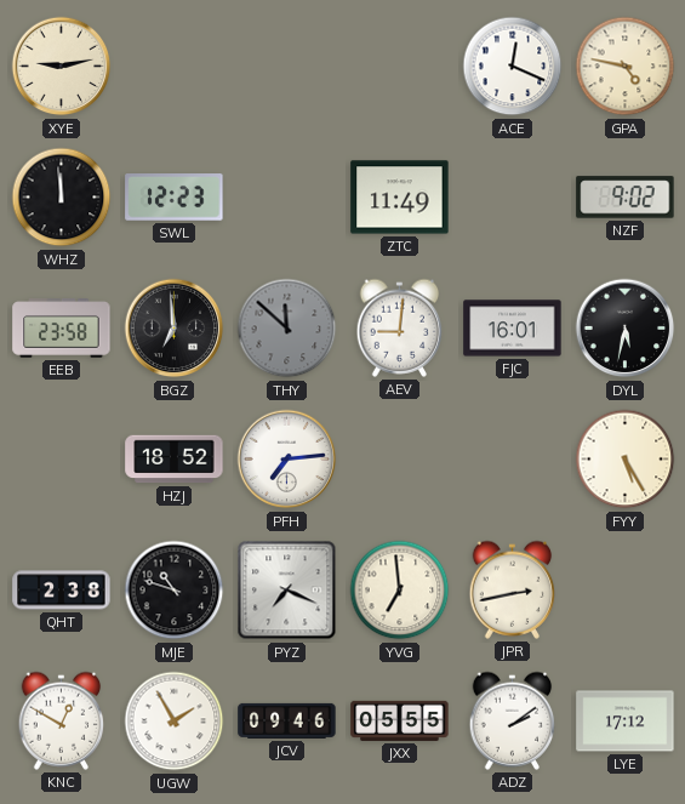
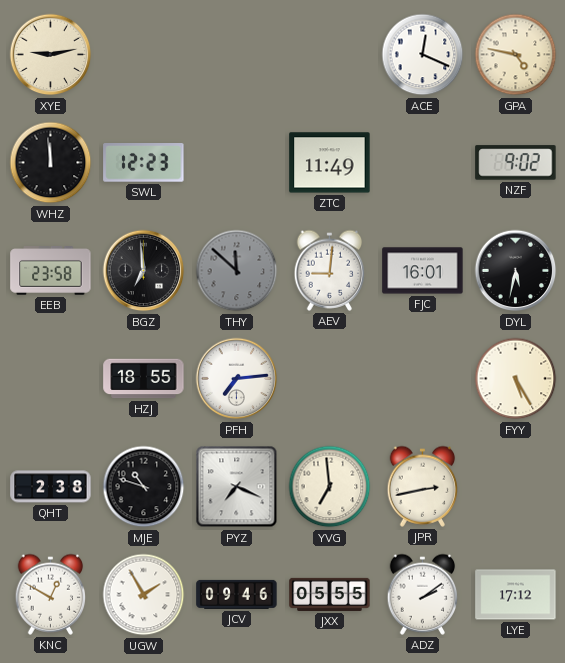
HZJ: 18:52 -> 18:55 (144, 379)
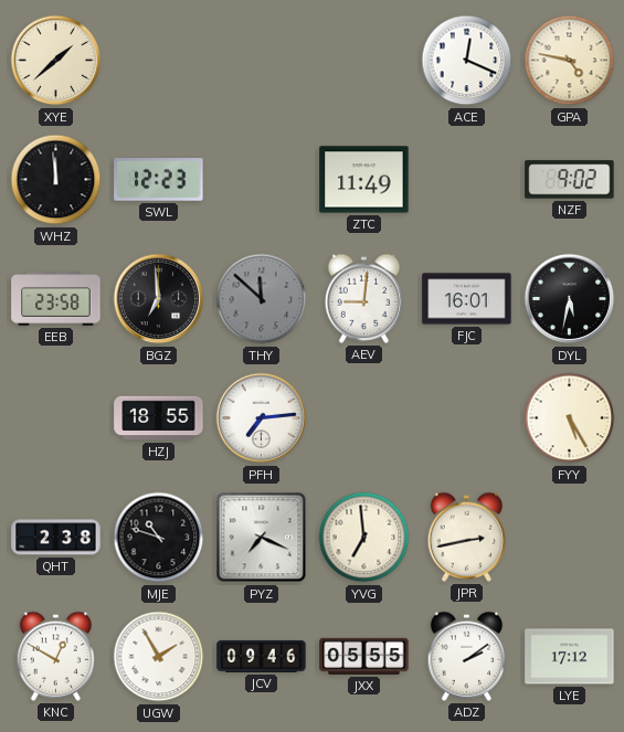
XYE: 9:13 -> 1:38 (56, 61)
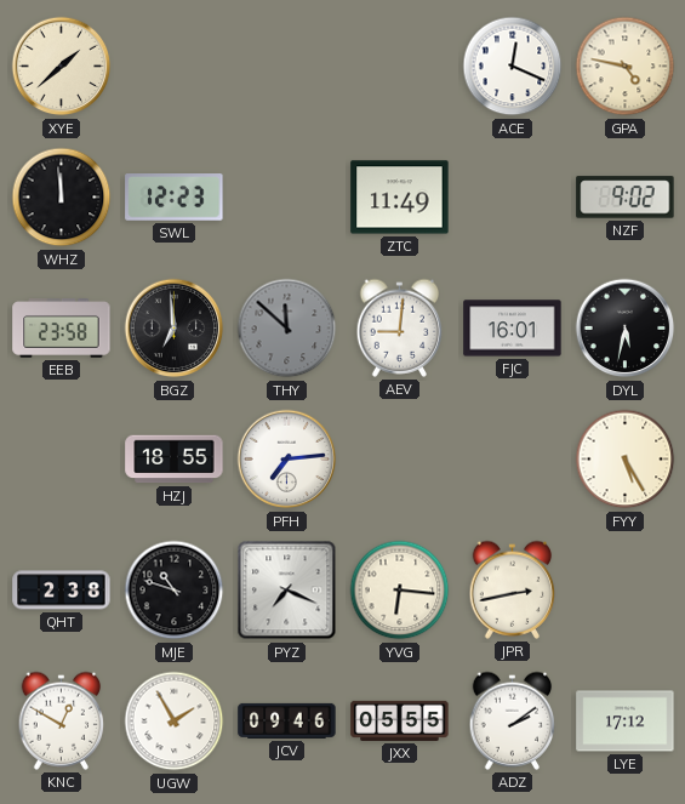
YVG: 6:59 -> 6:16 (400, 591)
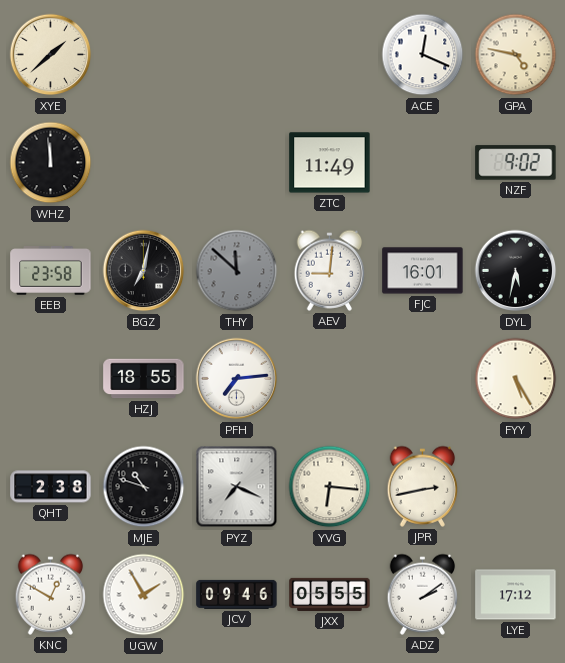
SWL: 12:23 -> none (175, 198)
BGZ: 6:59 -> 7:02 (144, 271)
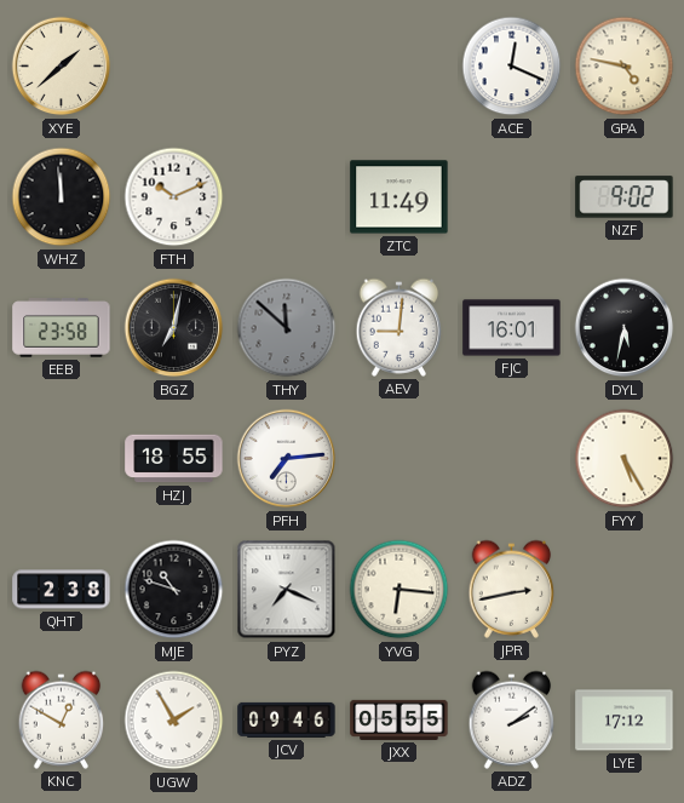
FTH: none -> 10:11 (174, 197)
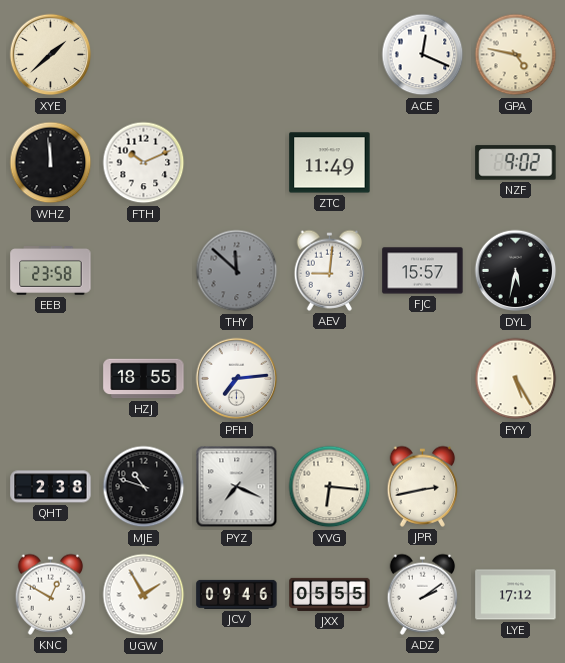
BGZ: 7:02 -> none (174, 328)
FJC: 16:01 -> 15:57 (423, 271)
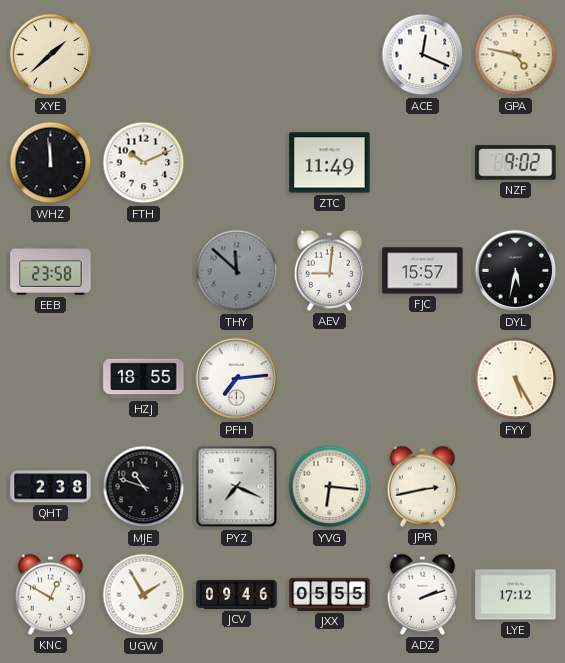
ADZ: 2:09 -> 2:12 (423, 594)
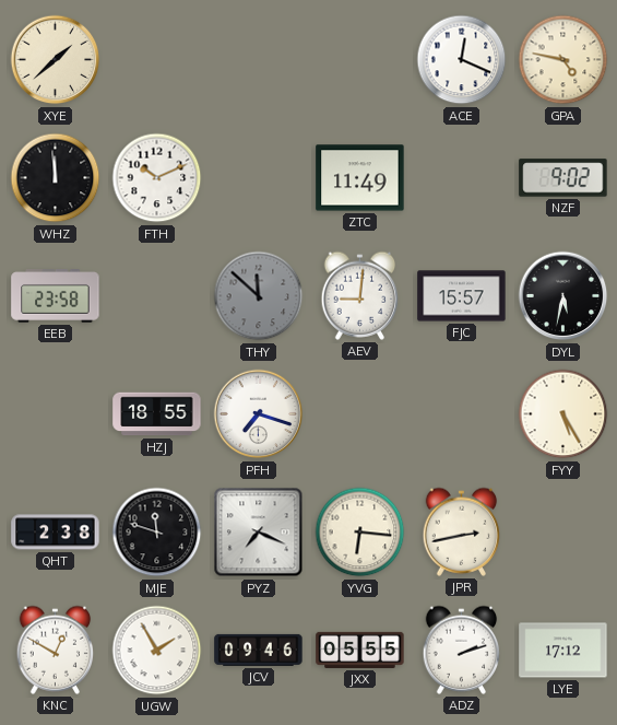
PFH: 7:14 -> 7:18 (259, 414)
MJE: 10:48 -> 11:48 (157, 533)
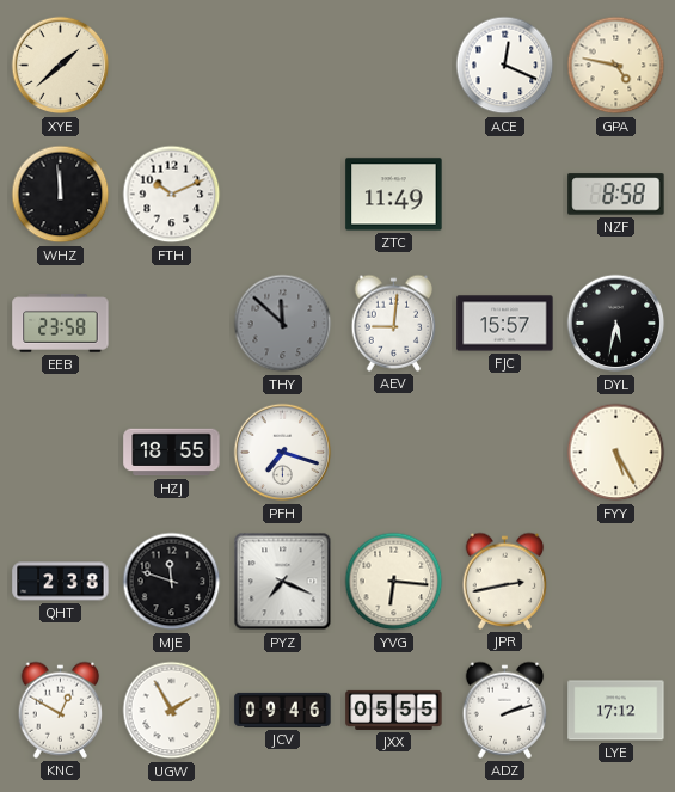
NZF: 9:02 -> 8:58 (616, 195)
